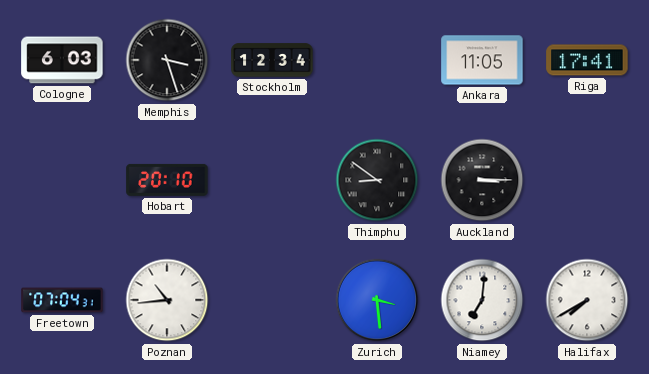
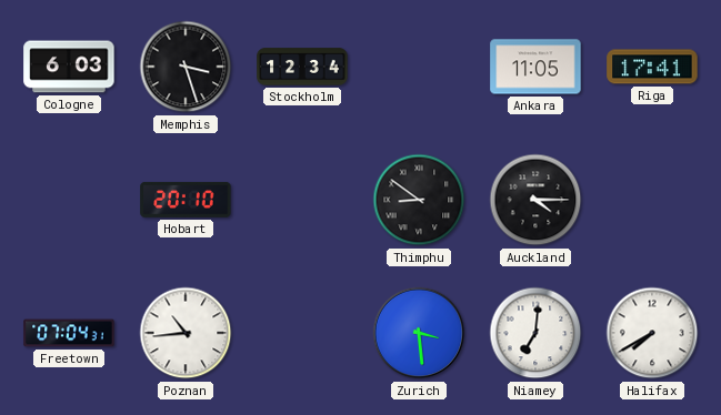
Auckland: 3:15 -> 4:15 (535, 200)
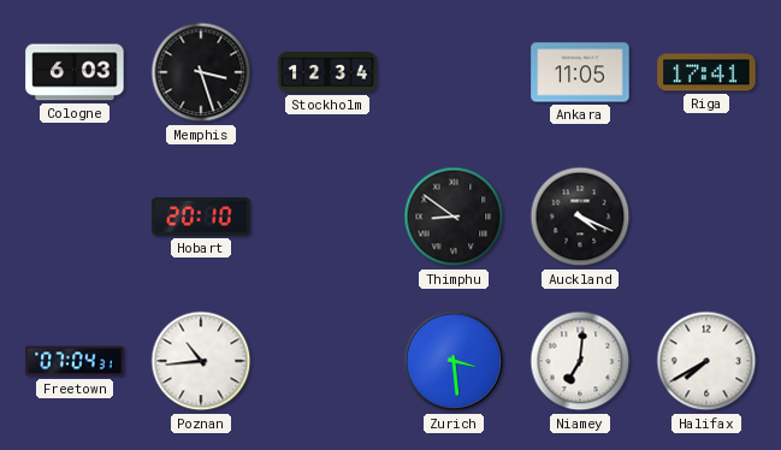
Auckland: 4:15 -> 4:19 (580, 217)
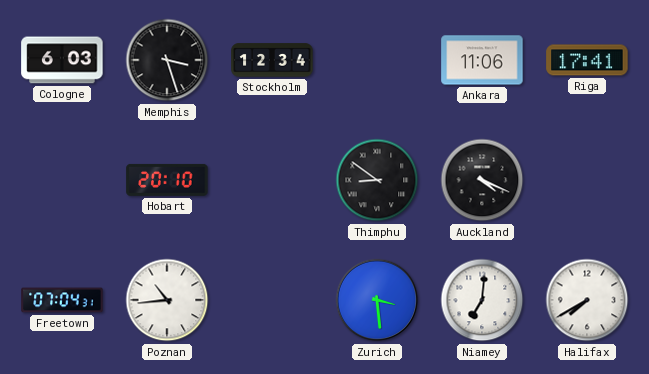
Ankara: 11:05 -> 11:06 (482, 60)
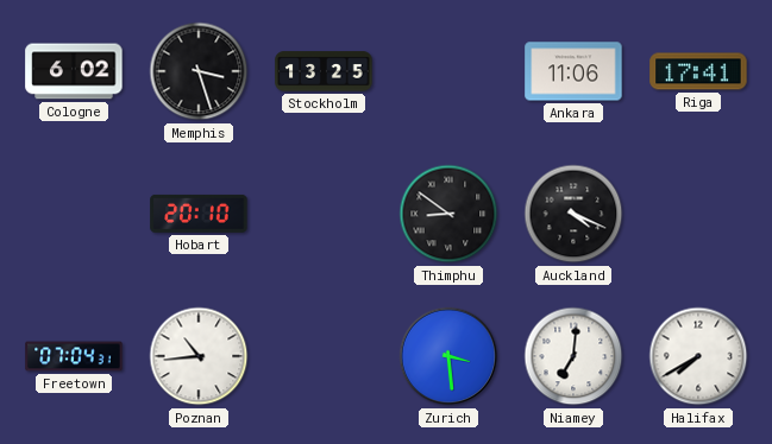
Cologne: 6:03 -> 6:02 (74, 71)
Stockholm: 12:34 -> 13:25 (324, 71)
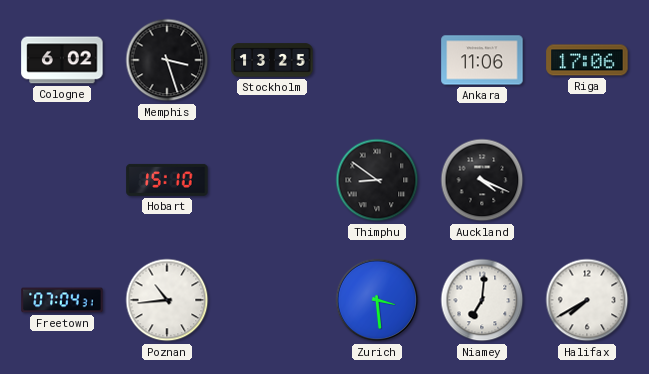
Riga: 17:41 -> 17:06 (587, 60)
Hobart: 20:10 -> 15:10 (167, 180)
